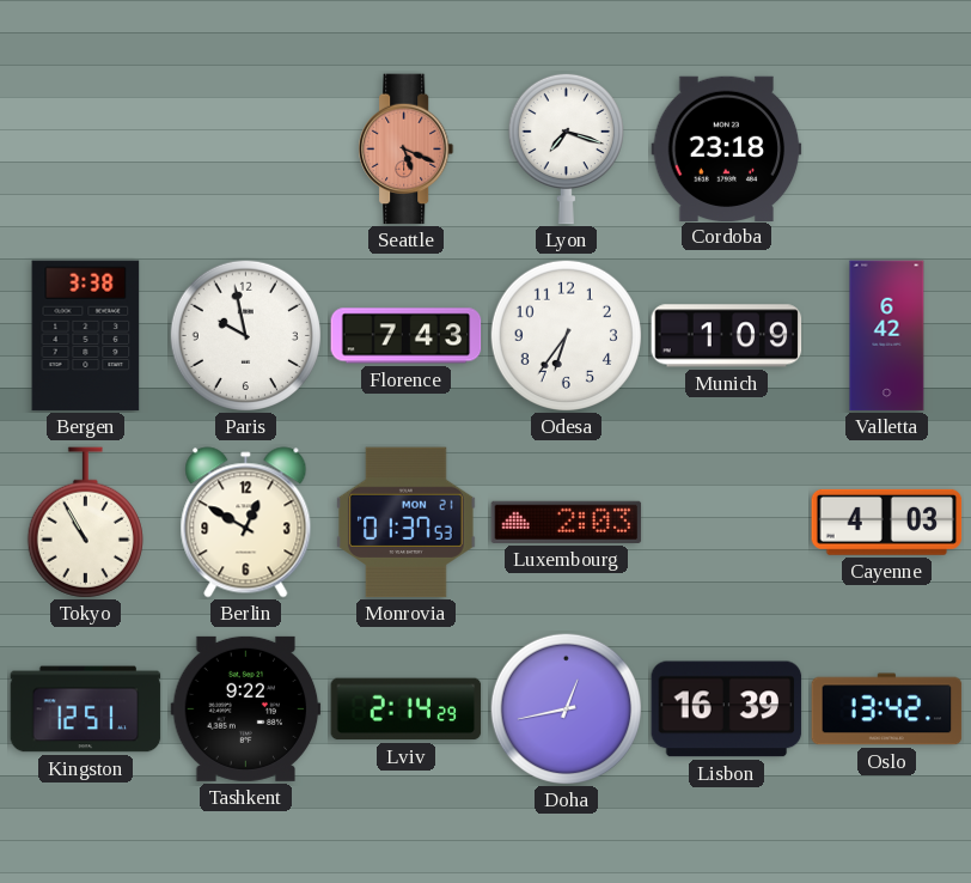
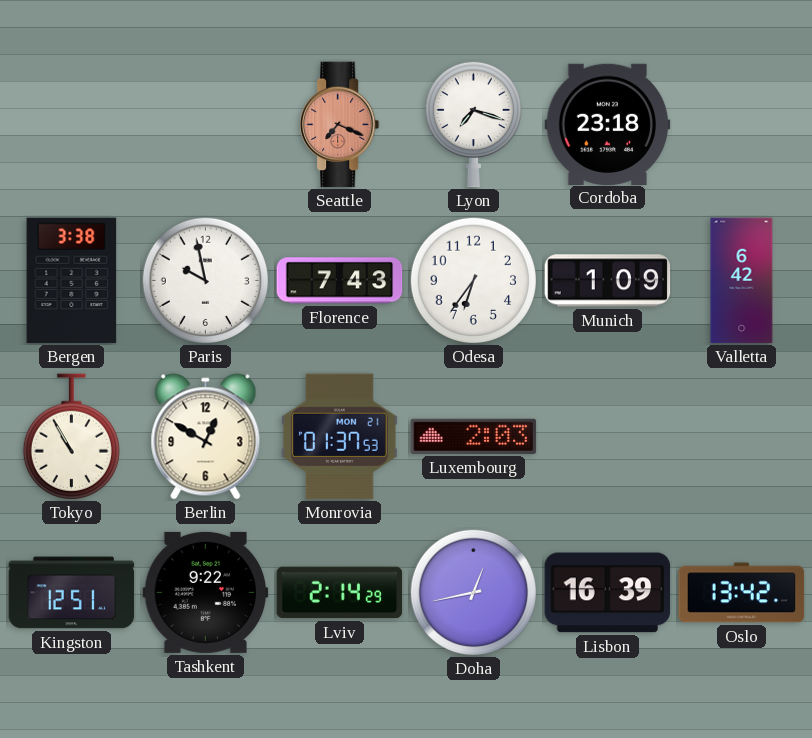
Seattle: 5:19 -> 7:19 (340, 125)
Cayenne: 4:03 -> none (887, 522)
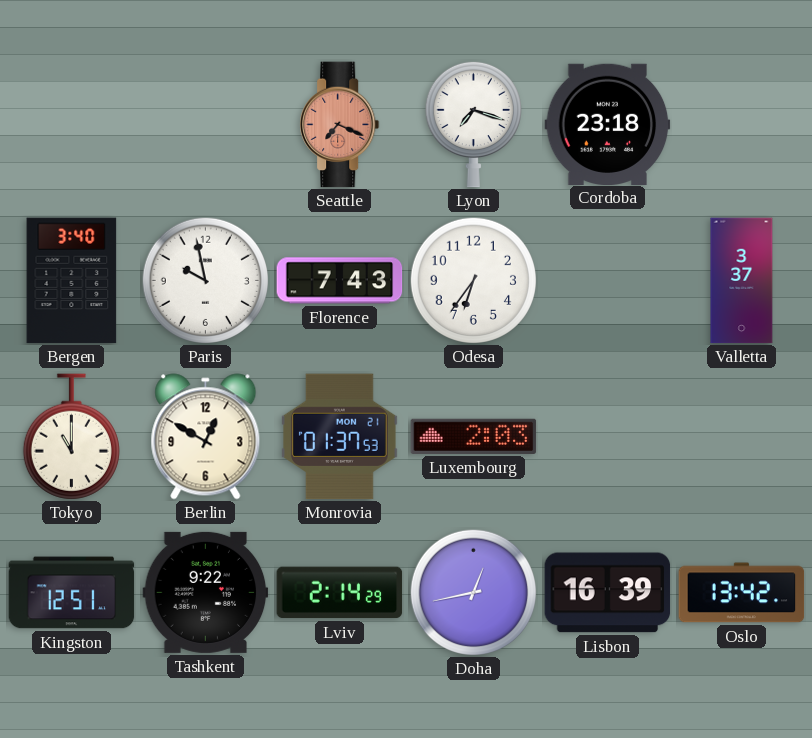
Bergen: 3:38 -> 3:40 (72, 281)
Munich: 1:09 -> none (608, 281)
Valletta: 6:42 -> 3:37 (742, 281)
Tokyo: 10:55 -> 11:00 (71, 437)
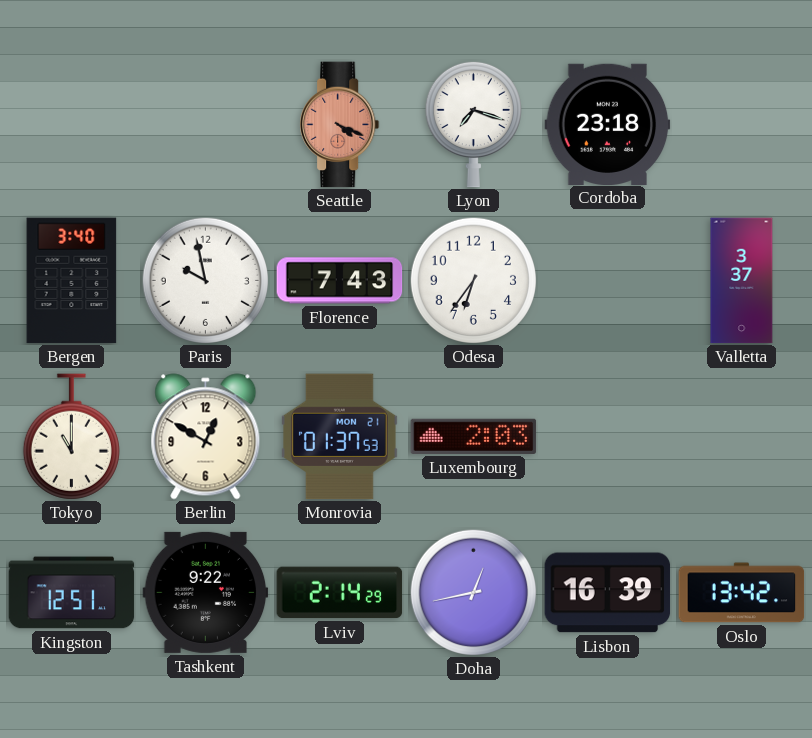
Seattle: 7:19 -> 4:19 (340, 125)
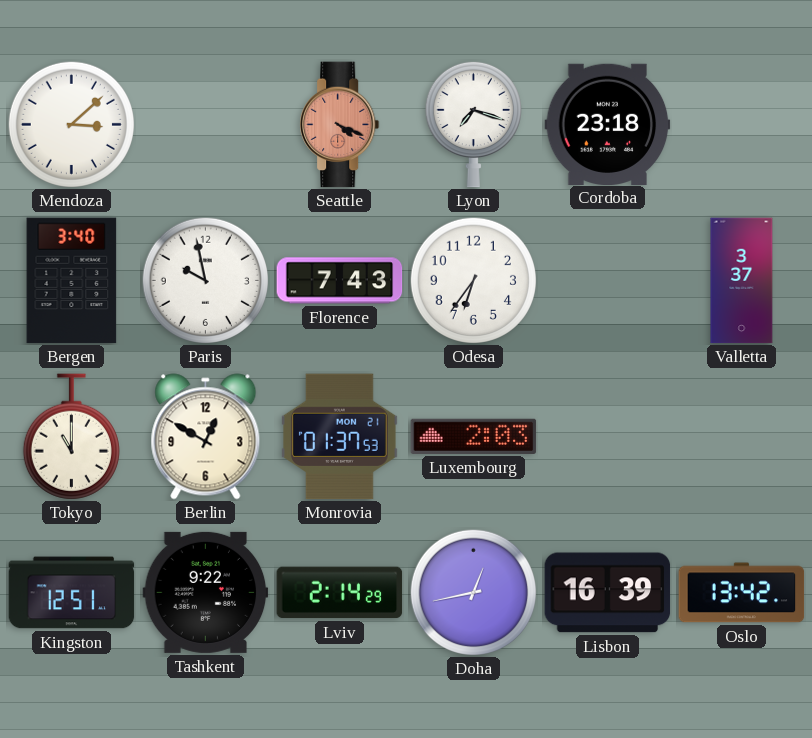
Mendoza: none -> 3:08 (71, 124)
